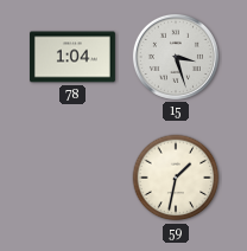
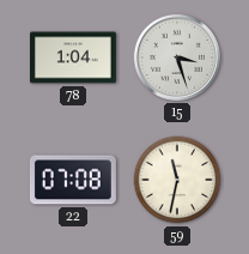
22: none -> 07:08 (73, 180)
59: 1:32 -> 11:32 (177, 180)
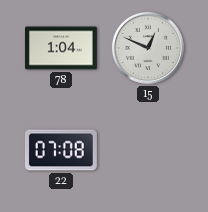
15: 3:27 -> 12:49 (148, 48)
59: 11:32 -> none (177, 180)
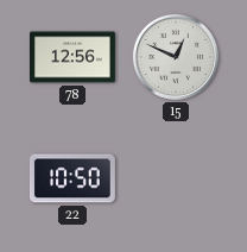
78: 1:04 -> 12:56 (72, 57)
22: 07:08 -> 10:50 (72, 178)
